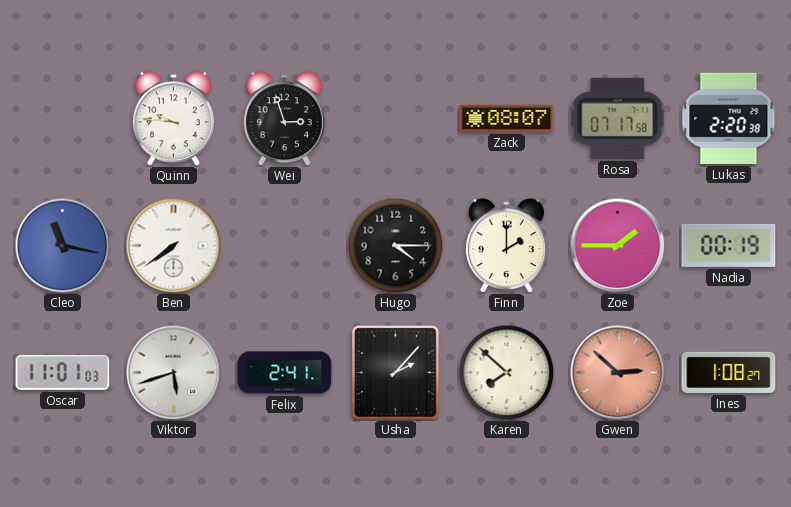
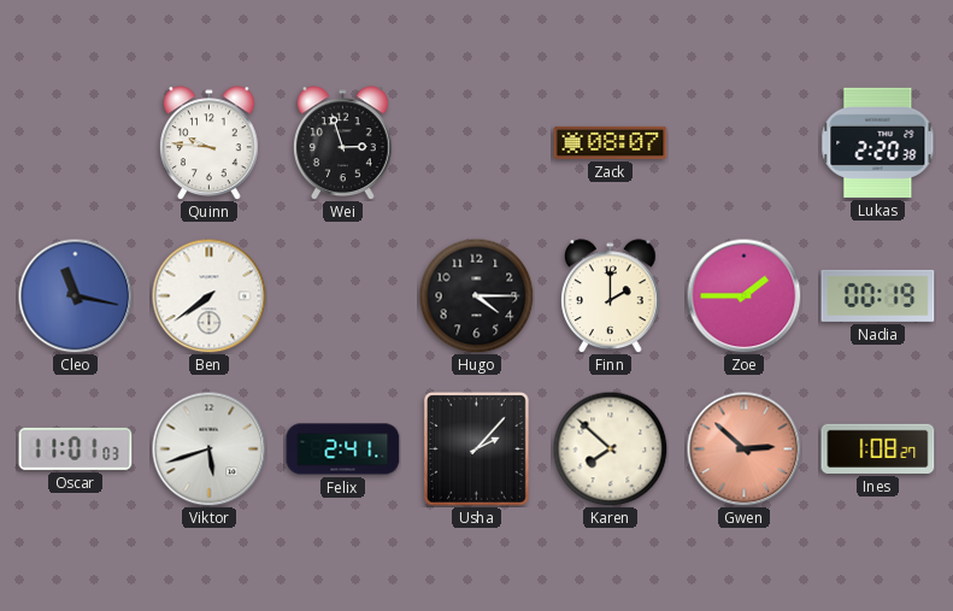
Rosa: 07:17 -> none (618, 118)
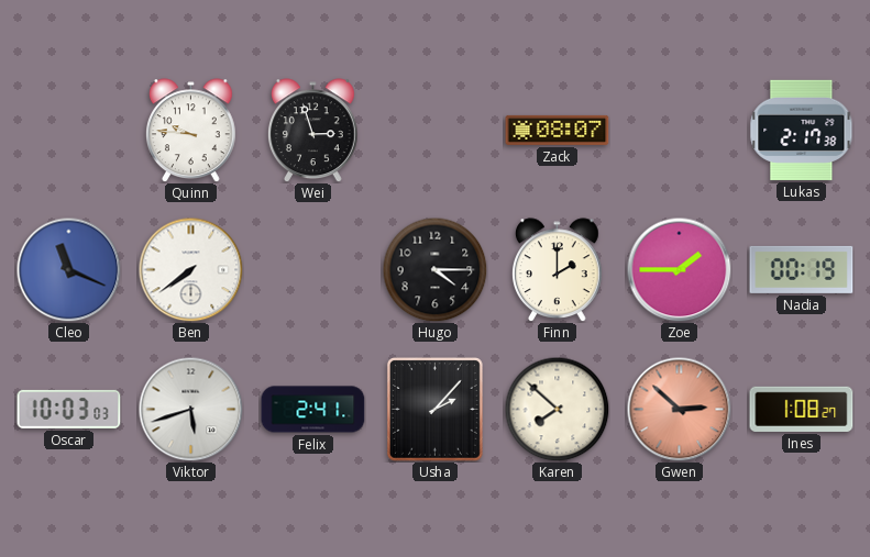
Lukas: 2:20 -> 2:17 (802, 130)
Cleo: 11:17 -> 11:19 (68, 269)
Oscar: 11:01 -> 10:03 (69, 409)
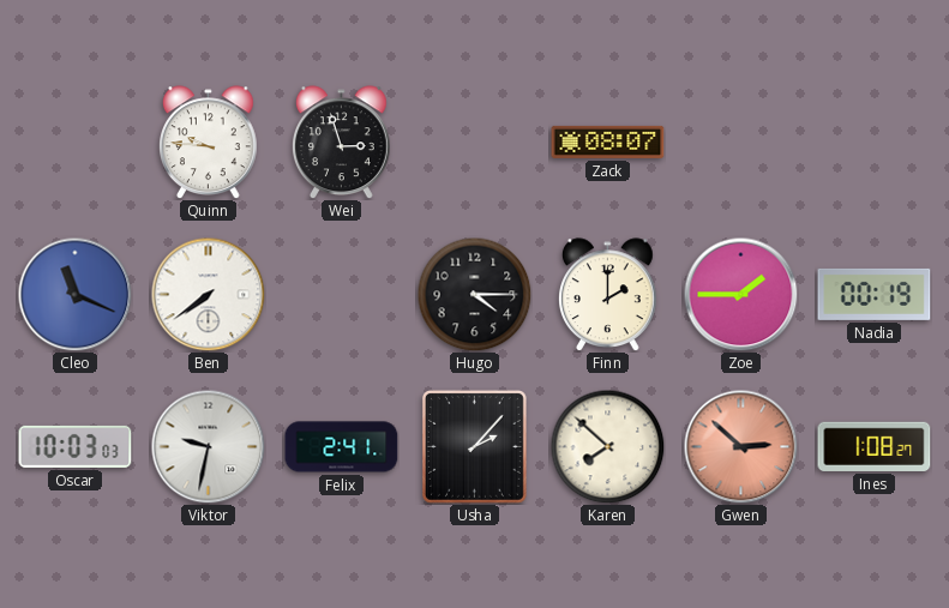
Lukas: 2:17 -> none (802, 130)
Viktor: 5:42 -> 9:32 (208, 446)
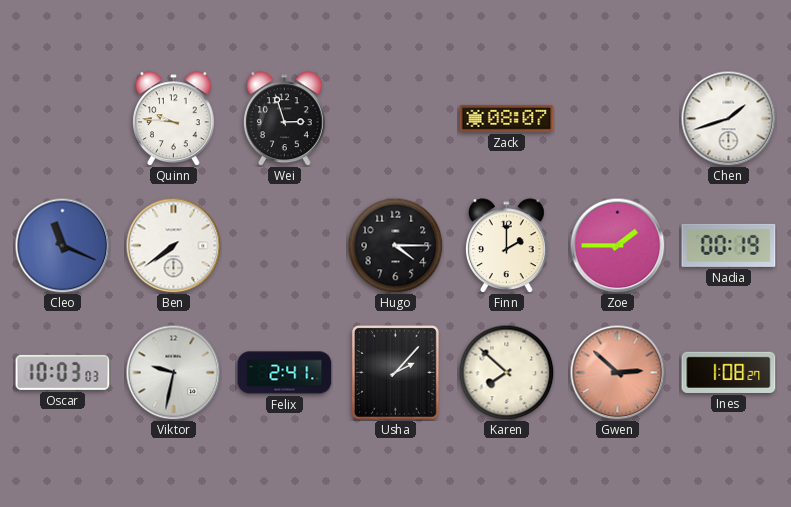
Chen: none -> 1:42 (728, 118)
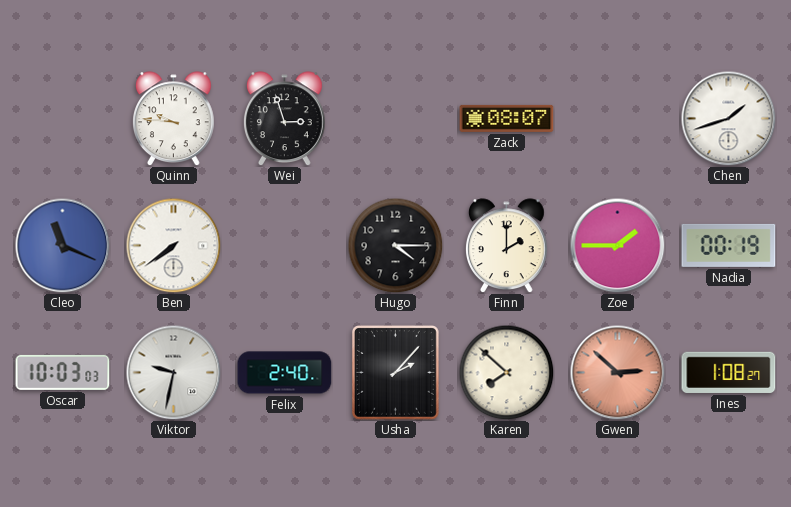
Felix: 2:41 -> 2:40 (285, 373)
